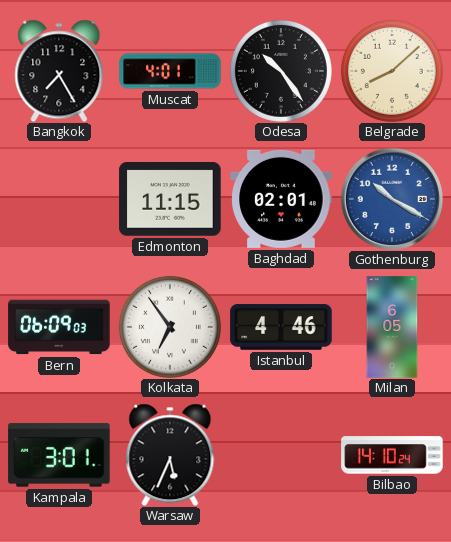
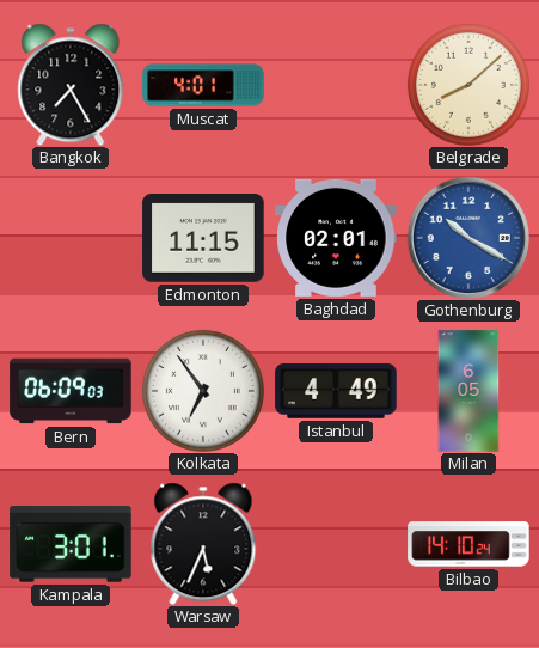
Odesa: 10:24 -> none (281, 71)
Istanbul: 4:46 -> 4:49 (336, 391)
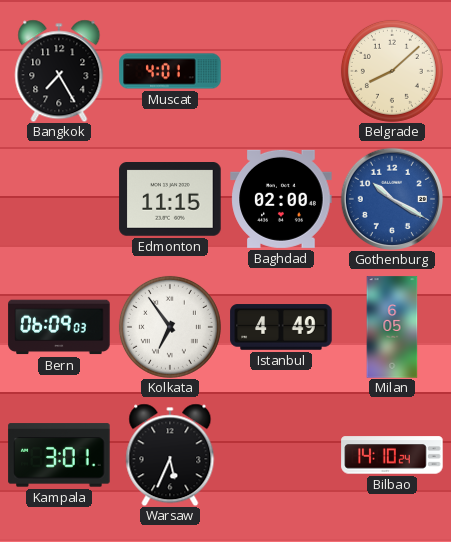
Baghdad: 02:01 -> 02:00 (281, 199)
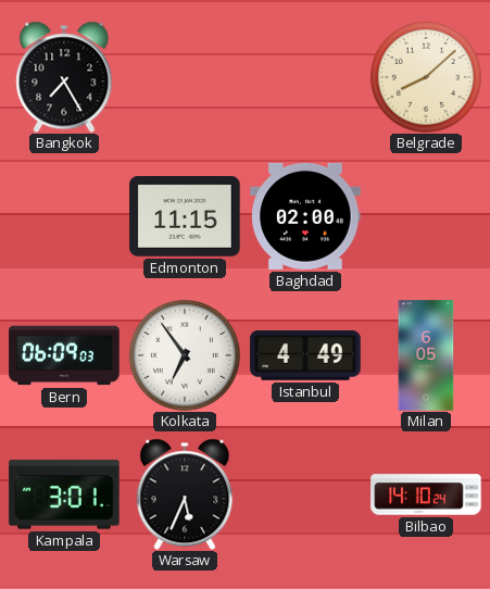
Muscat: 4:01 -> none (170, 71)
Gothenburg: 10:20 -> none (391, 198)
